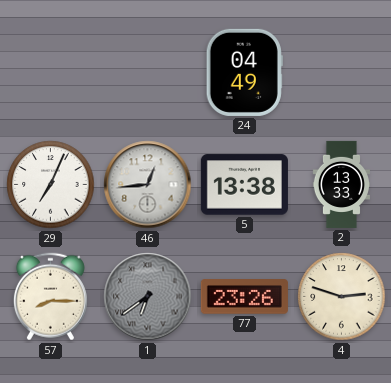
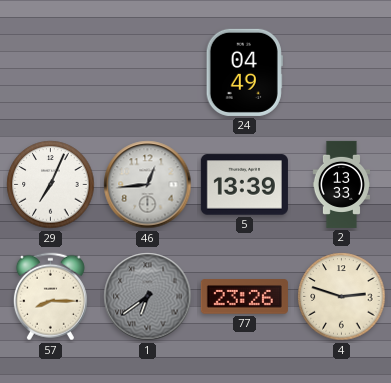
5: 13:38 -> 13:39 (244, 185)
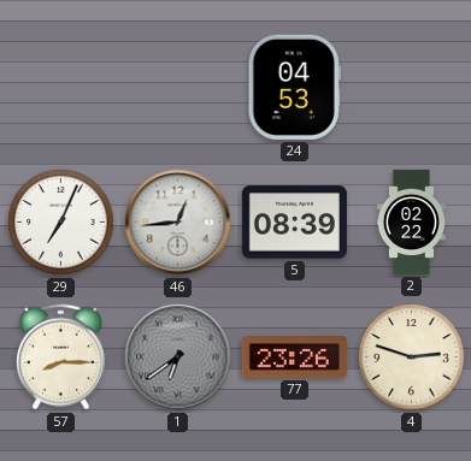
24: 04:49 -> 04:53 (294, 87)
5: 13:39 -> 08:39 (294, 223)
2: 13:33 -> 02:22 (411, 221)
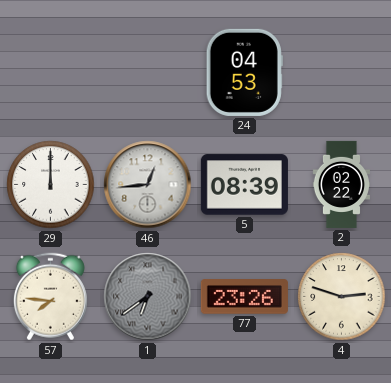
29: 7:04 -> 12:00 (51, 185)
57: 8:15 -> 7:46 (50, 297)
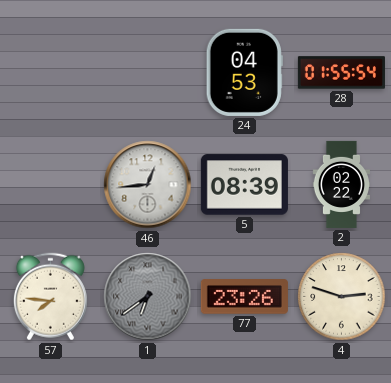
28: none -> 01:55 (341, 73)
29: 12:00 -> none (51, 185)
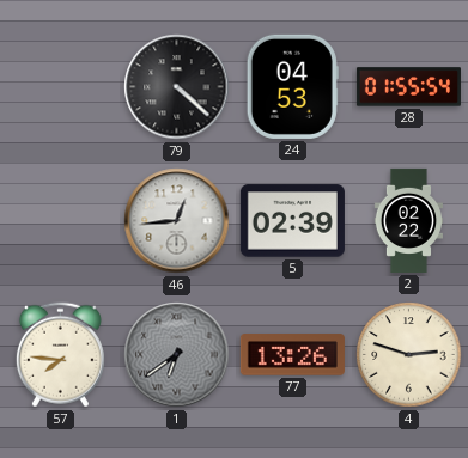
79: none -> 4:22 (177, 87)
5: 08:39 -> 02:39 (292, 221)
77: 23:26 -> 13:26 (292, 355)
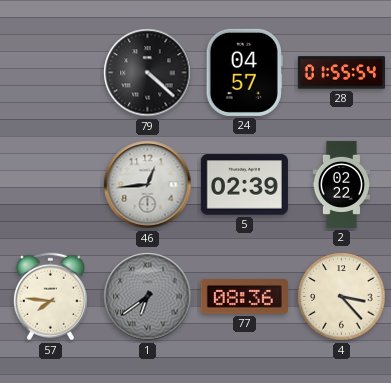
24: 04:53 -> 04:57 (244, 72)
77: 13:26 -> 08:36 (244, 297)
4: 2:48 -> 3:23 (342, 297)
